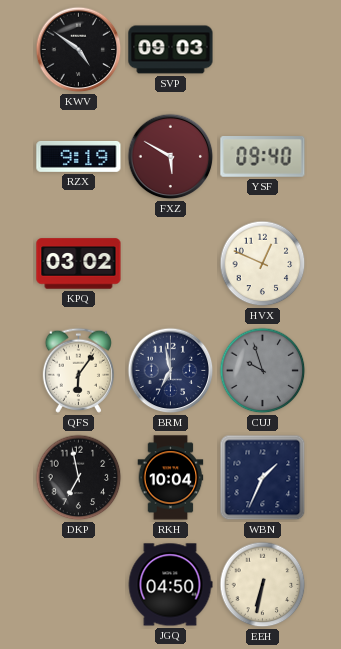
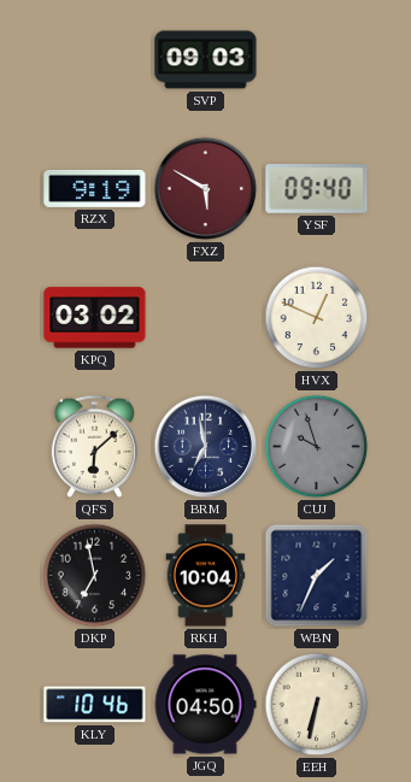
KWV: 4:51 -> none (79, 50)
QFS: 6:06 -> 6:08 (94, 446)
KLY: none -> 10:46 (95, 705)
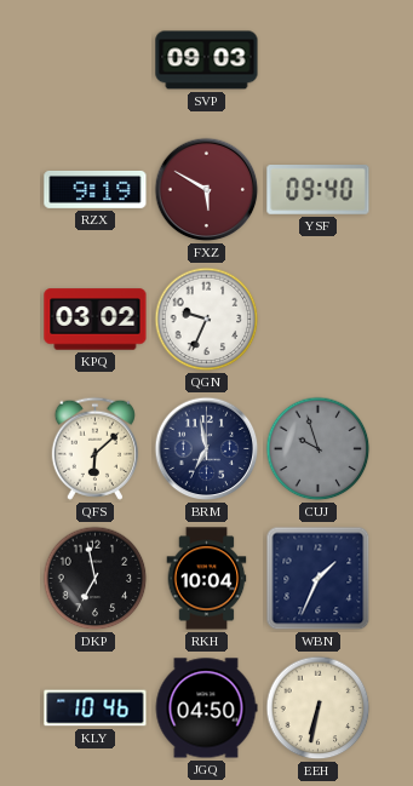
QGN: none -> 9:34 (207, 320)
HVX: 12:49 -> none (317, 318)
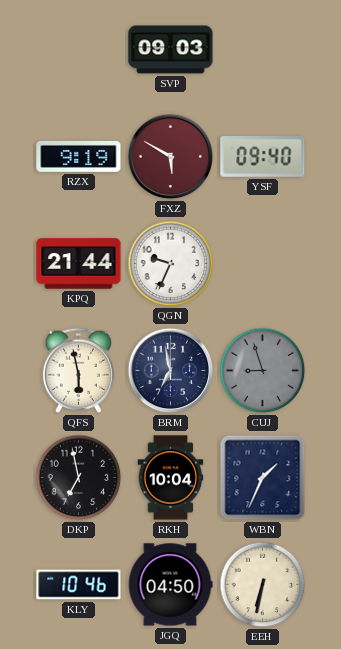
KPQ: 03:02 -> 21:44 (79, 264)
QFS: 6:08 -> 5:58 (78, 370)
CUJ: 9:57 -> 8:57 (263, 371)
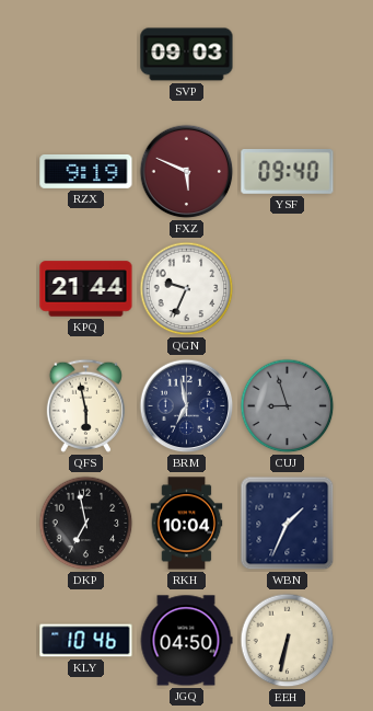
FXZ: 5:50 -> 5:49 (187, 172)
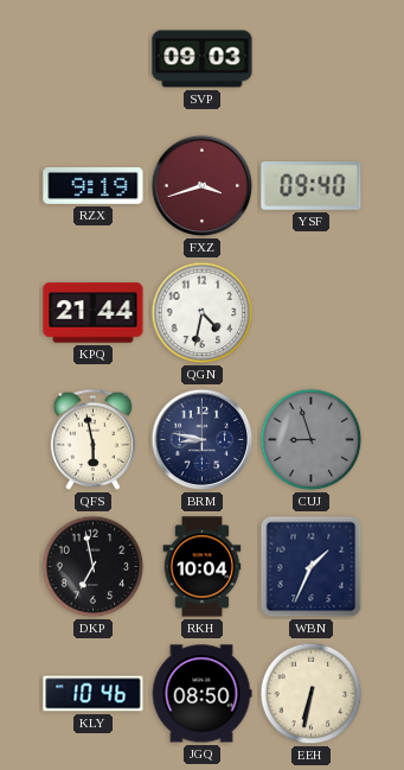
FXZ: 5:49 -> 3:42 (203, 186)
QGN: 9:34 -> 4:32 (203, 313)
BRM: 6:58 -> 8:47 (203, 440)
JGQ: 04:50 -> 08:50 (201, 694)
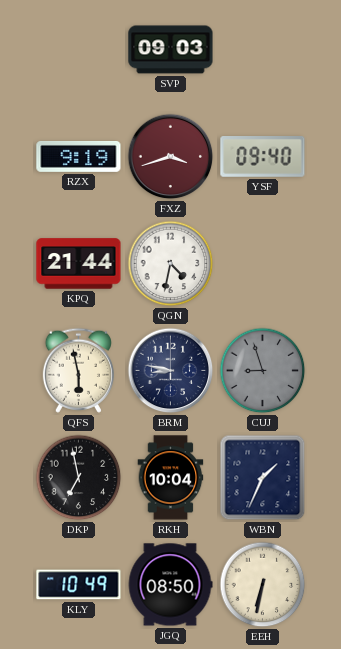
KLY: 10:46 -> 10:49 (79, 585)
